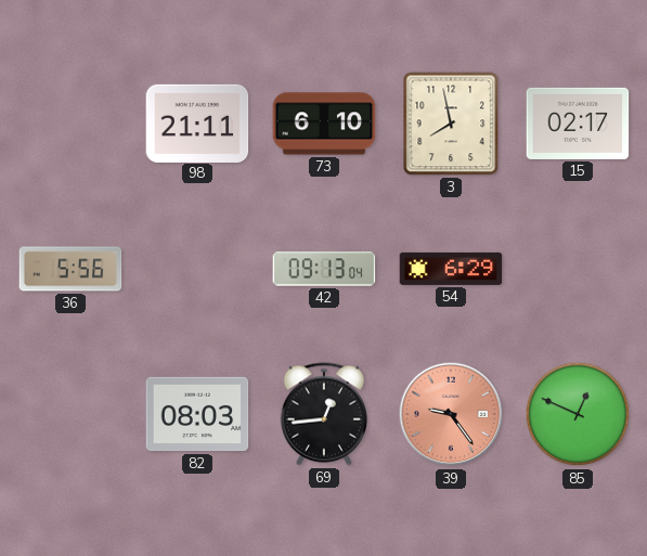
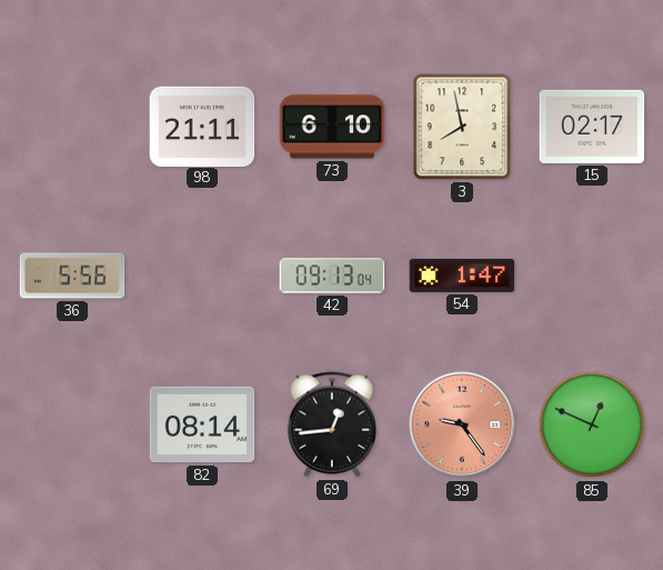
54: 6:29 -> 1:47 (462, 276)
82: 08:03 -> 08:14 (202, 424)
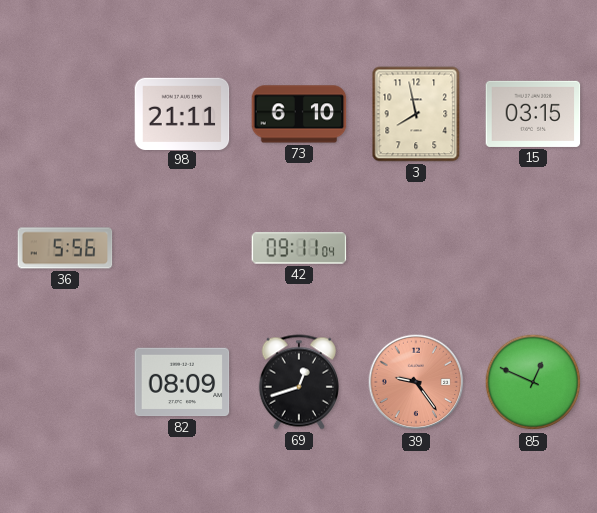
15: 02:17 -> 03:15 (533, 114)
42: 09:13 -> 09:11 (299, 248)
54: 1:47 -> none (462, 276)
82: 08:14 -> 08:09 (182, 382)
69: 12:44 -> 12:42 (299, 382)
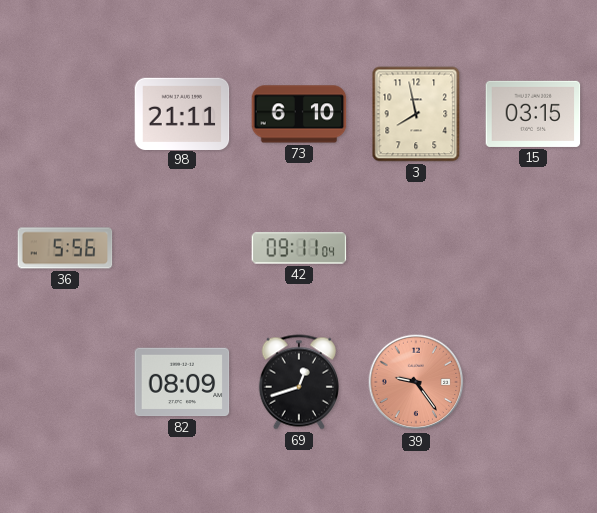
85: 12:49 -> none (533, 382)
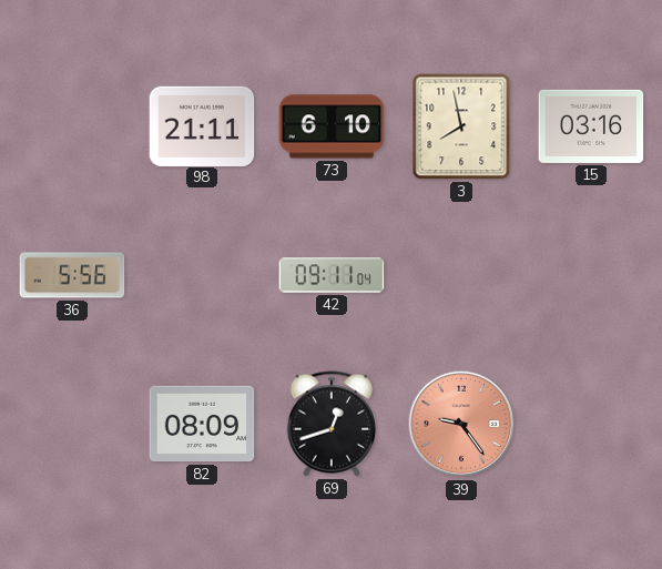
15: 03:15 -> 03:16 (591, 126)
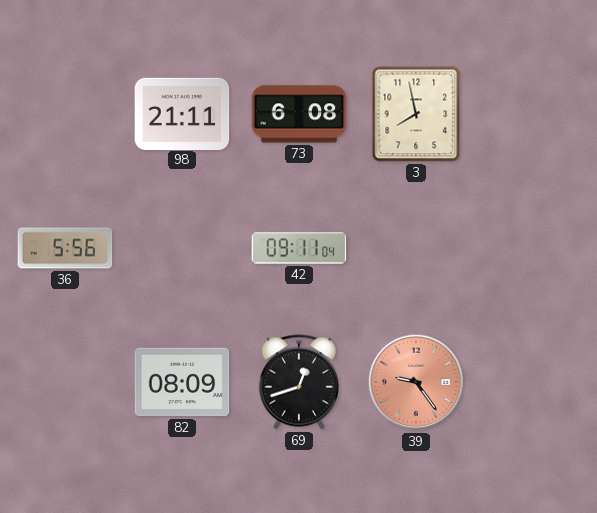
73: 6:10 -> 6:08 (299, 114)
15: 03:16 -> none (591, 126)
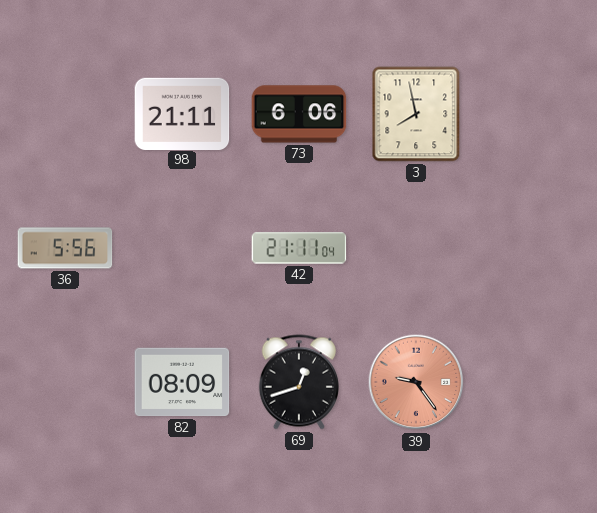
73: 6:08 -> 6:06 (299, 114)
42: 09:11 -> 21:11 (299, 248)
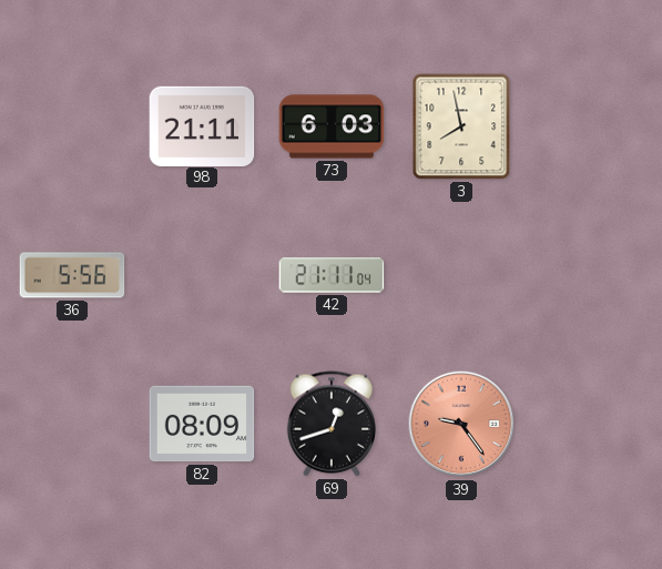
73: 6:06 -> 6:03 (332, 126)
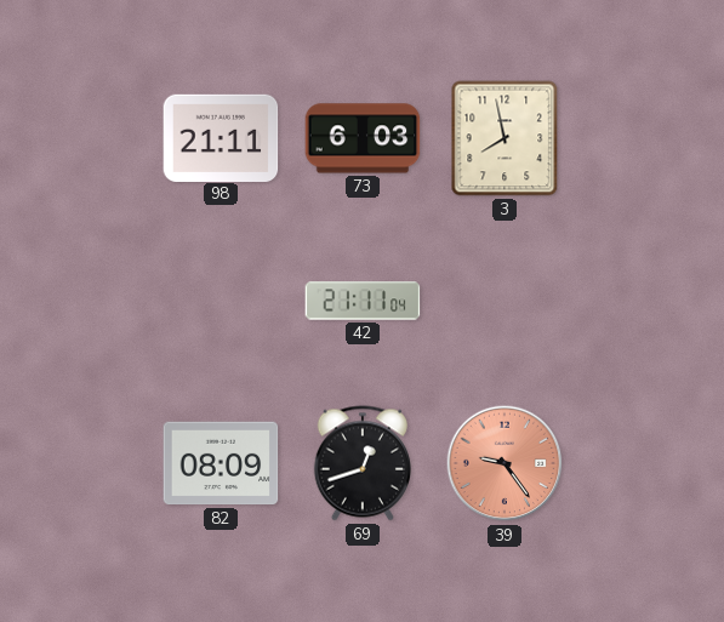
36: 5:56 -> none (72, 275)
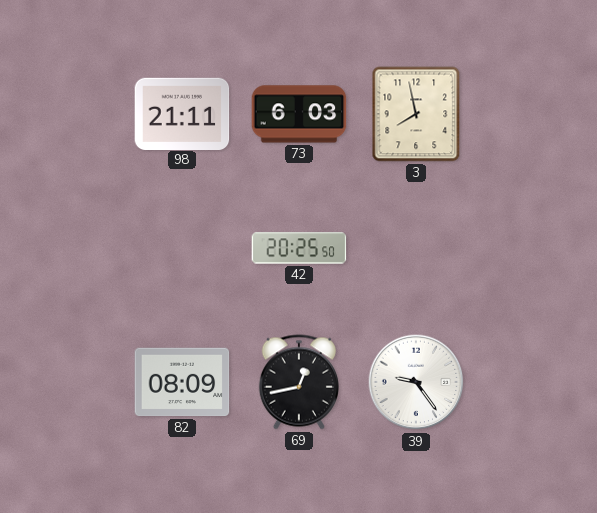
42: 21:11 -> 20:25 (299, 248)
69: 12:42 -> 12:43 (299, 382)
39 dial: salmon -> white (416, 382)
